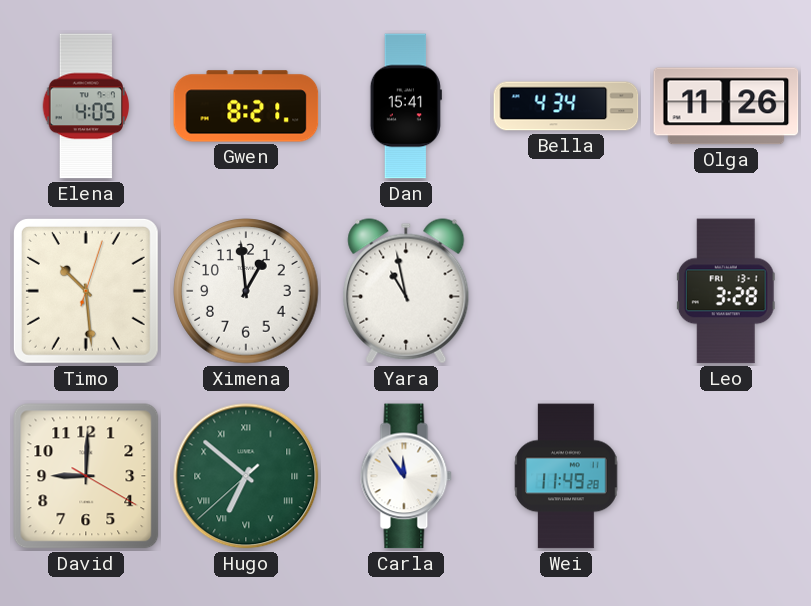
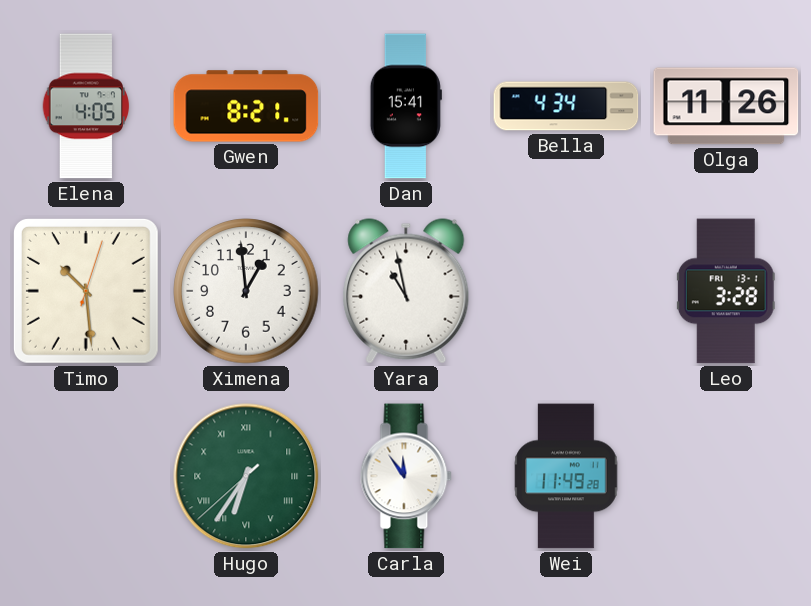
David: 9:00 -> none (86, 476)
Hugo: 6:51 -> 6:35 (246, 476)
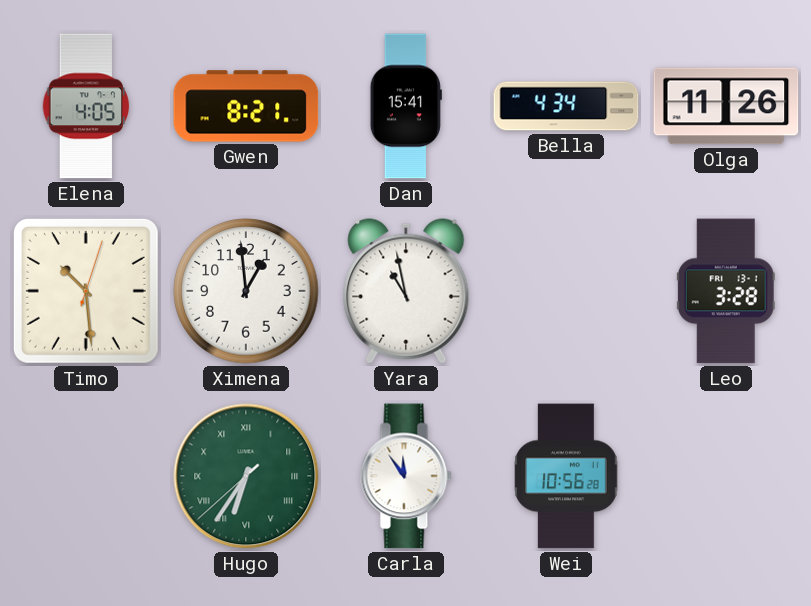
Wei: 11:49 -> 10:56 (566, 476)
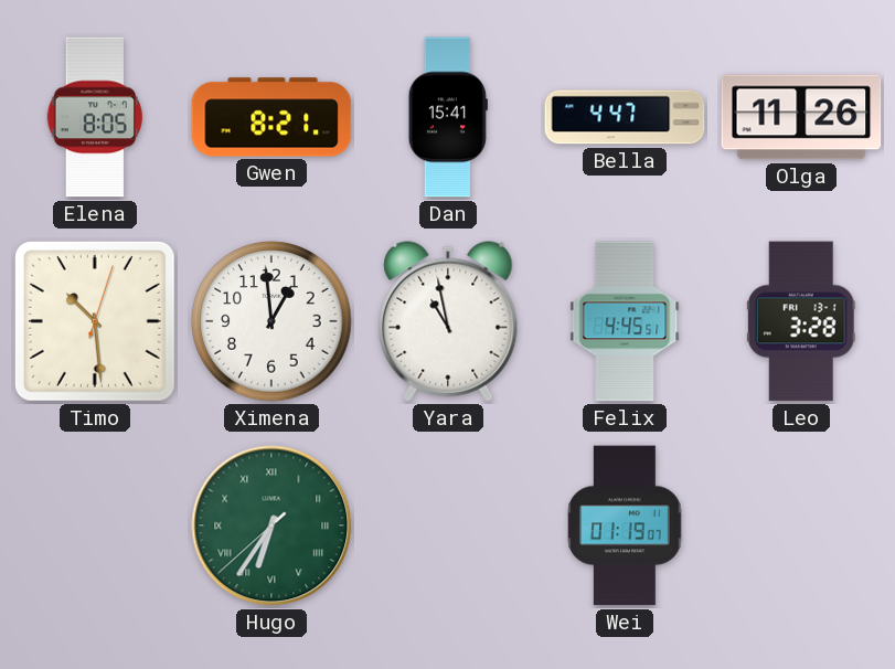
Elena: 4:05 -> 8:05 (94, 117)
Bella: 4:34 -> 4:47 (625, 117)
Felix: none -> 4:45 (625, 321)
Carla: 11:54 -> none (406, 476)
Wei: 10:56 -> 01:19 (625, 525)
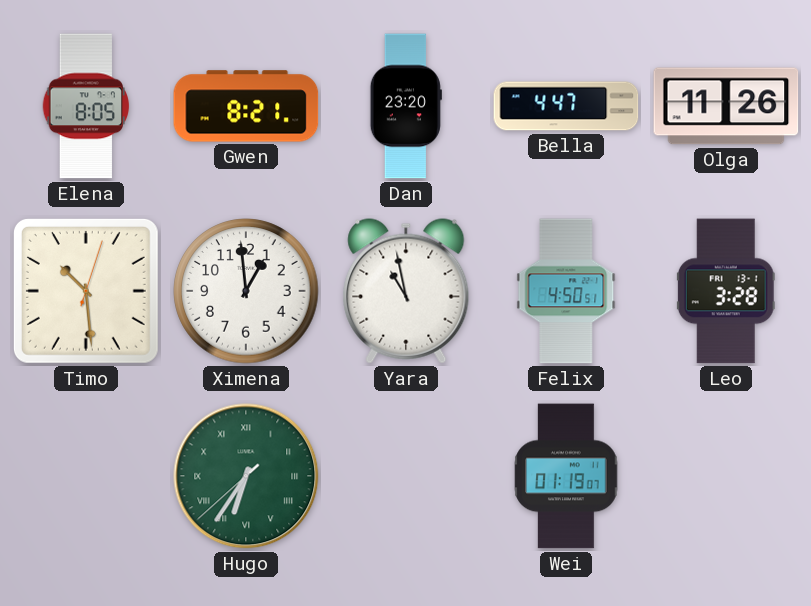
Dan: 15:41 -> 23:20 (406, 106)
Felix: 4:45 -> 4:50 (566, 291)
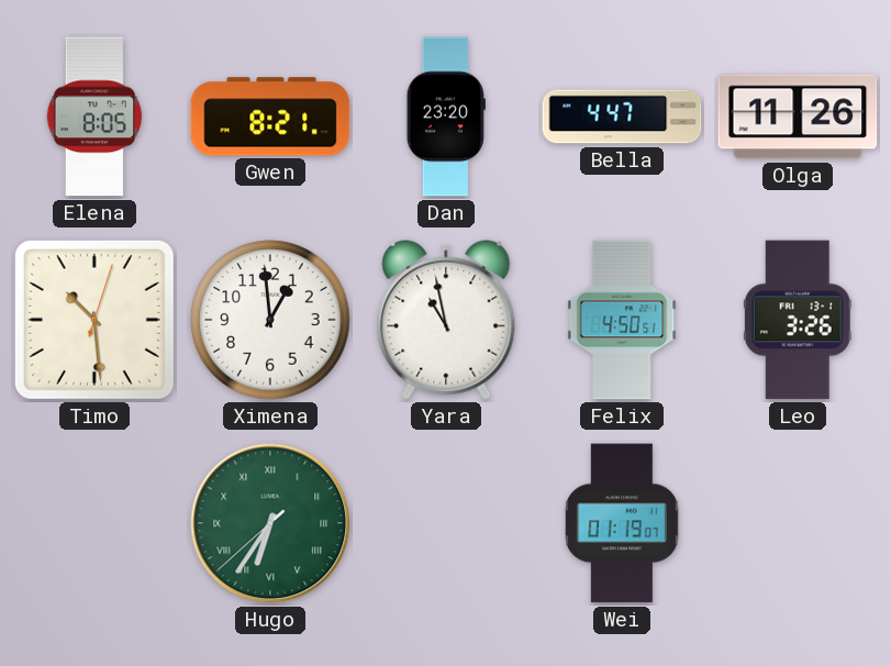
Leo: 3:28 -> 3:26 (798, 320)
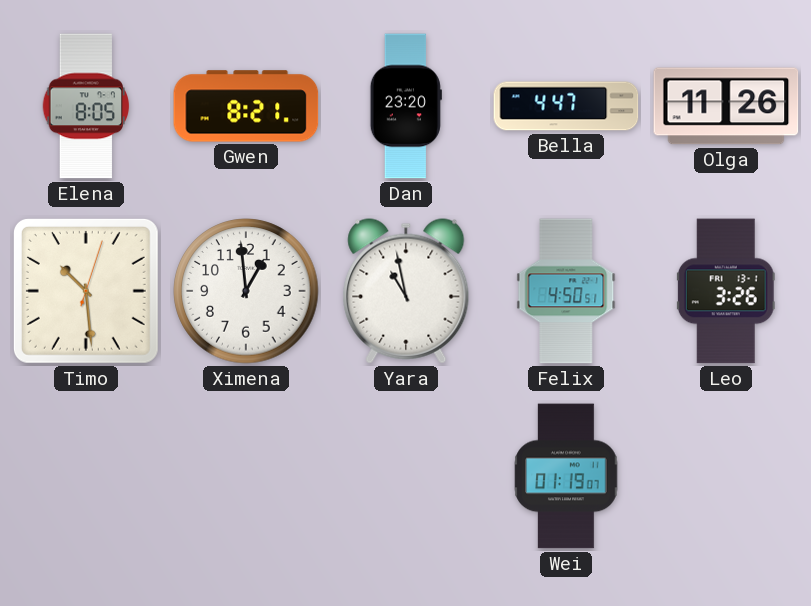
Hugo: 6:35 -> none (270, 523)
